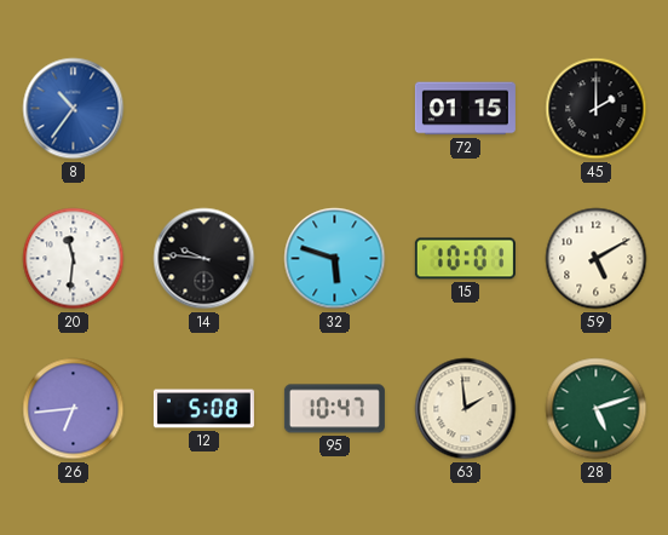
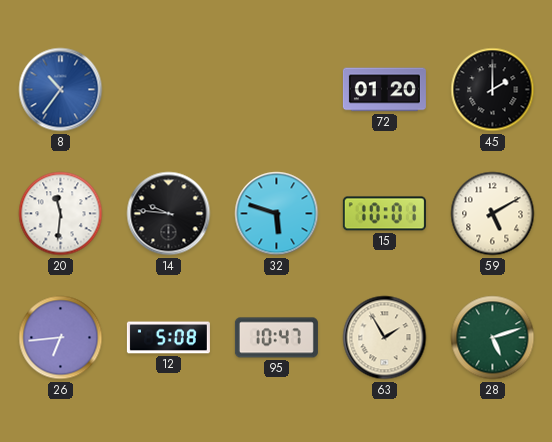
72: 01:15 -> 01:20 (384, 90)
63: 1:59 -> 1:55 (385, 338)
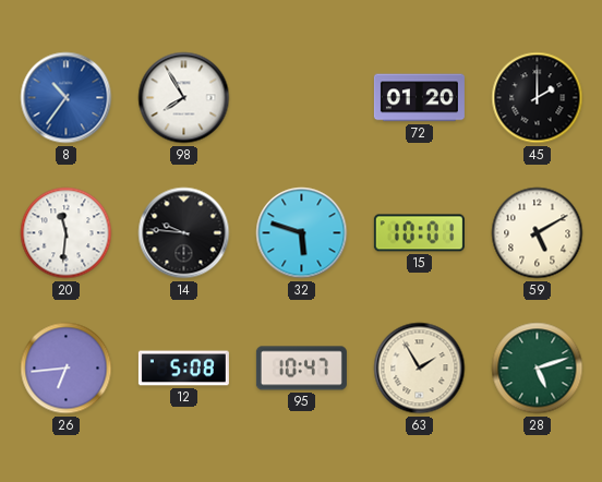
98: none -> 7:55 (184, 98)
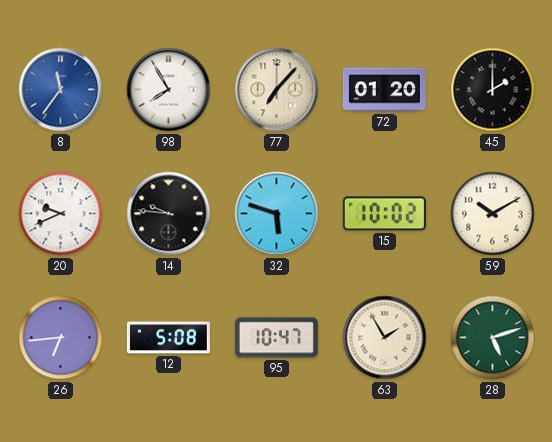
8: 10:36 -> 11:36 (61, 90)
77: none -> 7:07 (277, 90)
20: 11:31 -> 9:41 (61, 214)
15: 10:01 -> 10:02 (384, 214)
59: 5:10 -> 10:10 (493, 214)
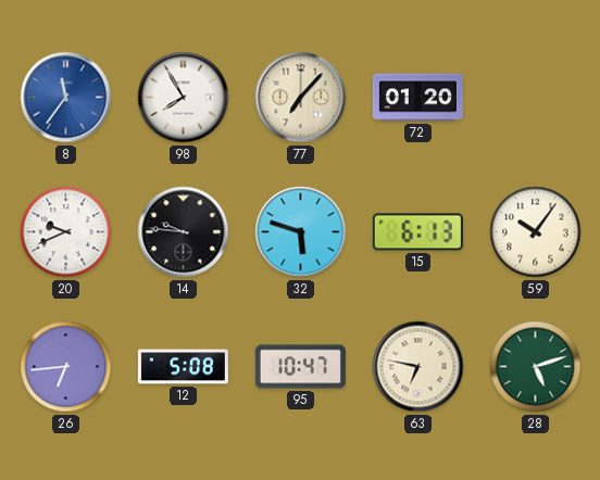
45: 2:00 -> none (493, 90)
15: 10:02 -> 6:13 (417, 232)
59: 10:10 -> 10:06 (536, 232)
63: 1:55 -> 6:47 (418, 367)
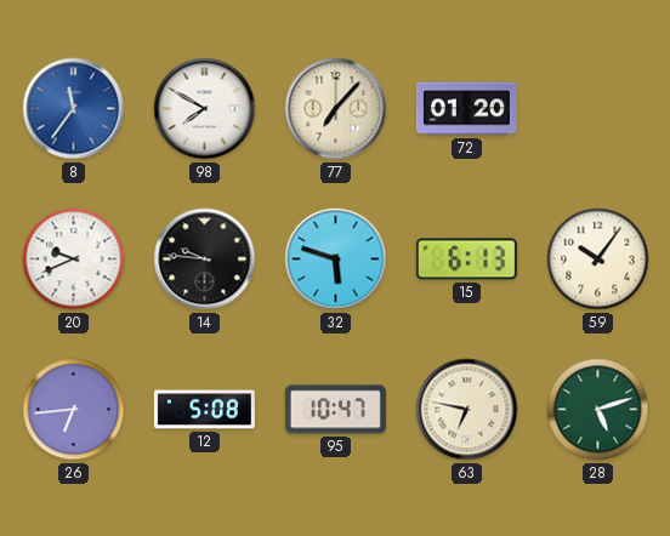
98: 7:55 -> 7:50 (205, 109)
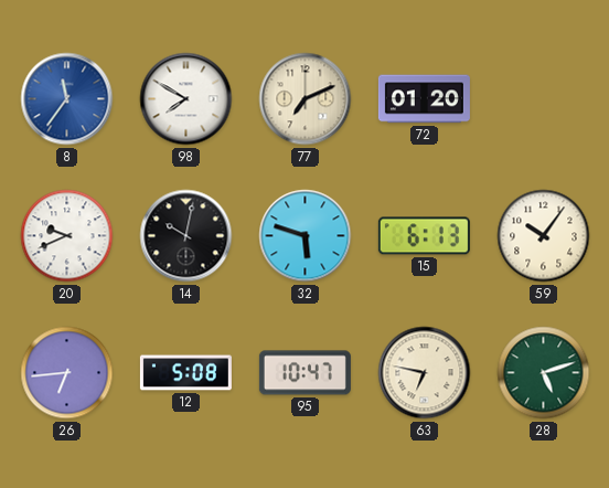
77: 7:07 -> 7:11 (306, 99)
14: 9:46 -> 10:02 (186, 236)
